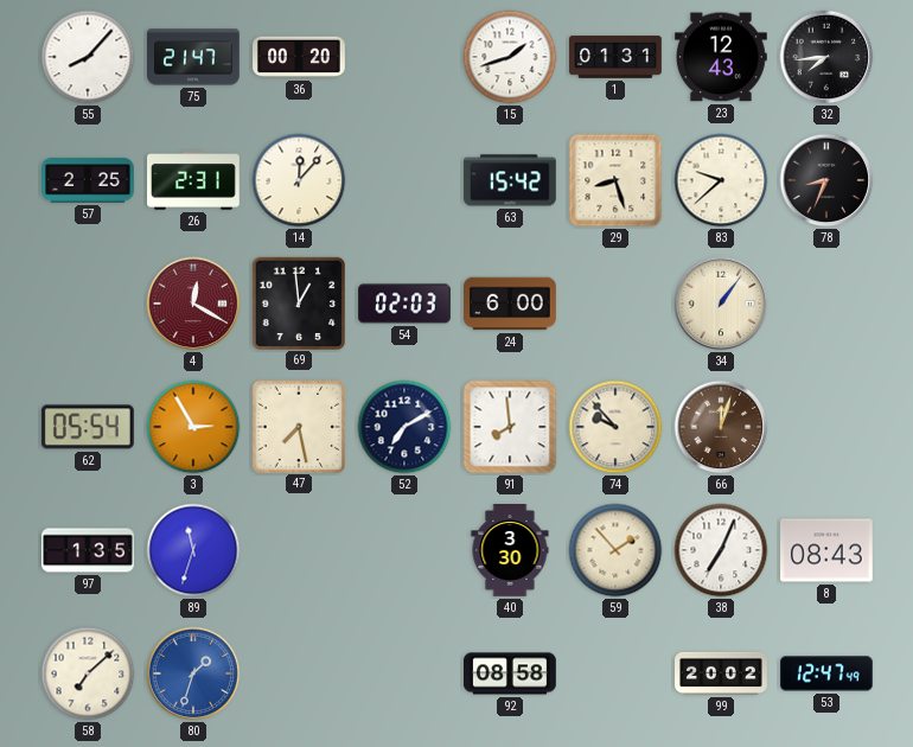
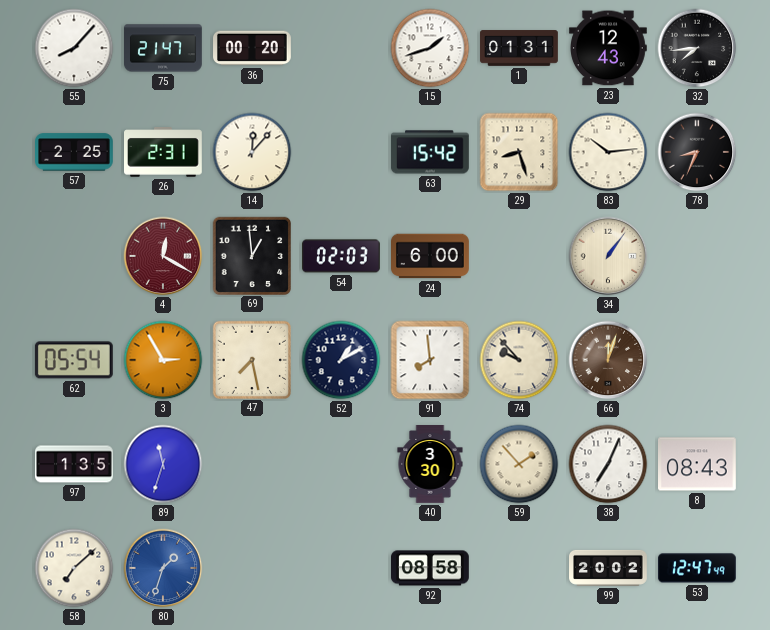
83: 9:38 -> 10:14 (608, 152)
52: 7:10 -> 1:10 (341, 360)
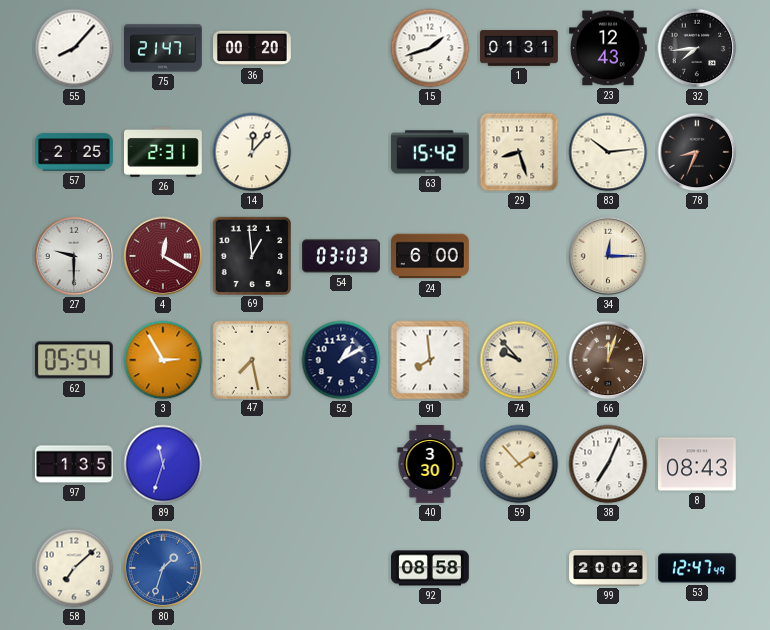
27: none -> 9:30 (74, 256)
54: 02:03 -> 03:03 (342, 256)
34: 1:06 -> 12:15 (608, 256)
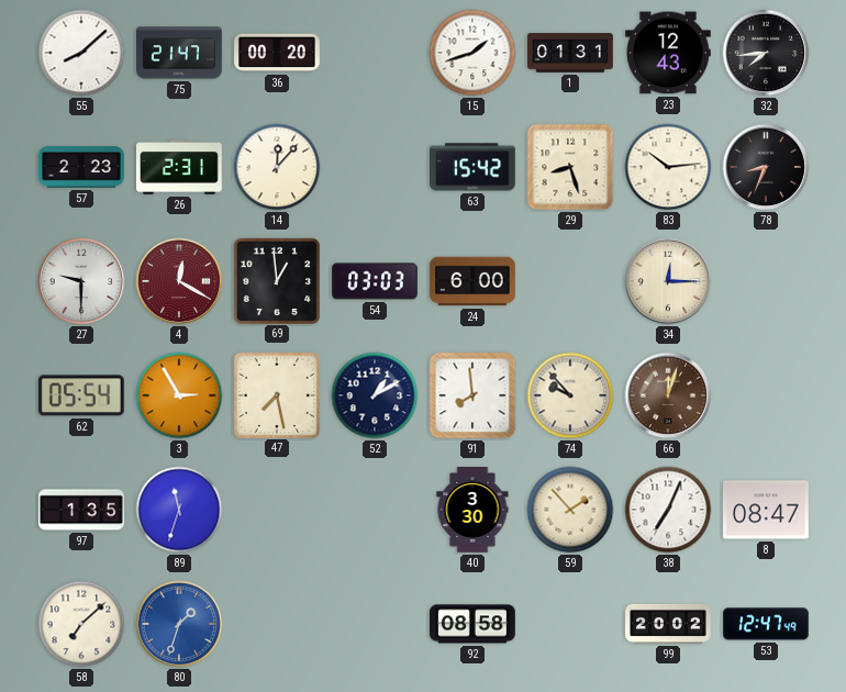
55: 8:07 -> 8:08 (81, 53)
57: 2:25 -> 2:23 (82, 167)
8: 08:43 -> 08:47 (767, 510)
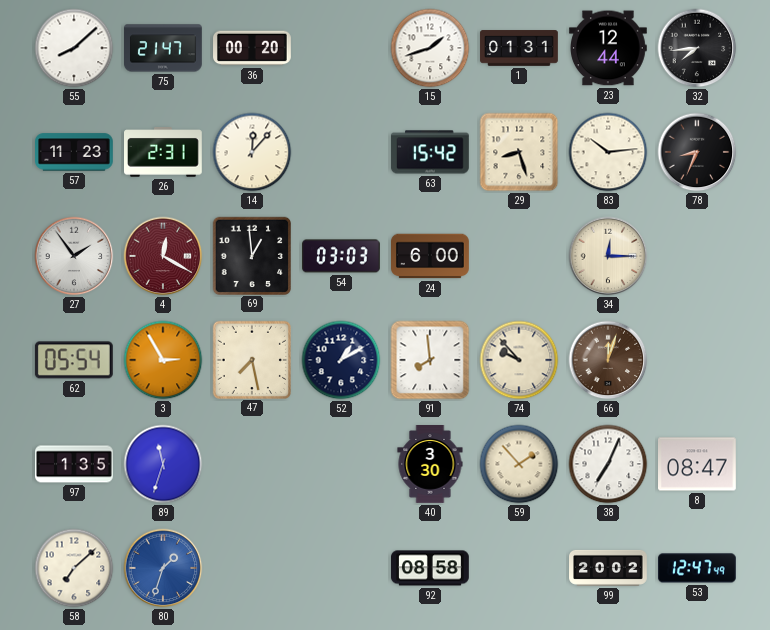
23: 12:43 -> 12:44 (609, 48)
57: 2:23 -> 11:23 (75, 152)
27: 9:30 -> 1:54 (74, 256)
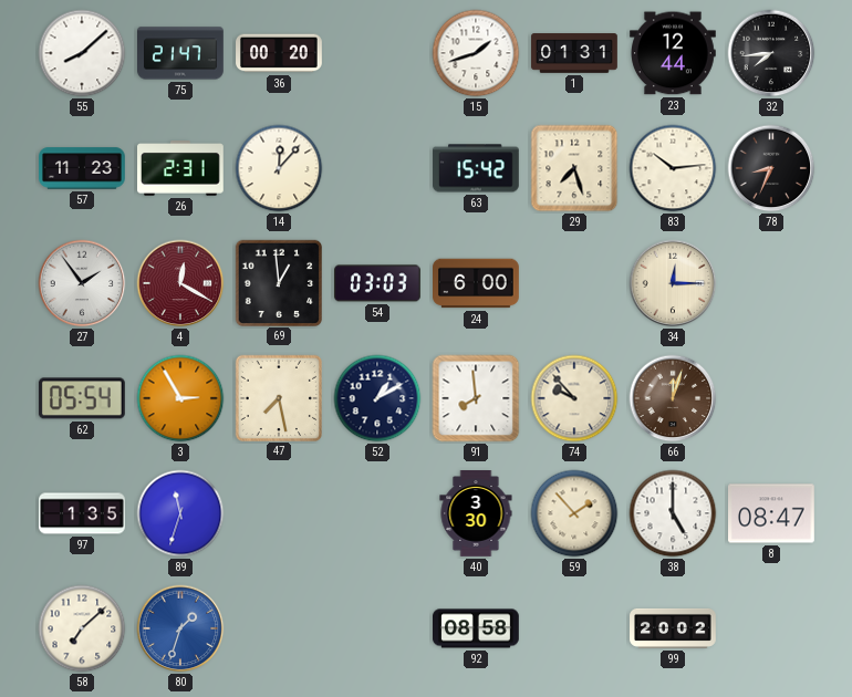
29: 8:27 -> 7:27 (574, 168)
38: 7:04 -> 5:00 (673, 513)
53: 12:47 -> none (698, 568)
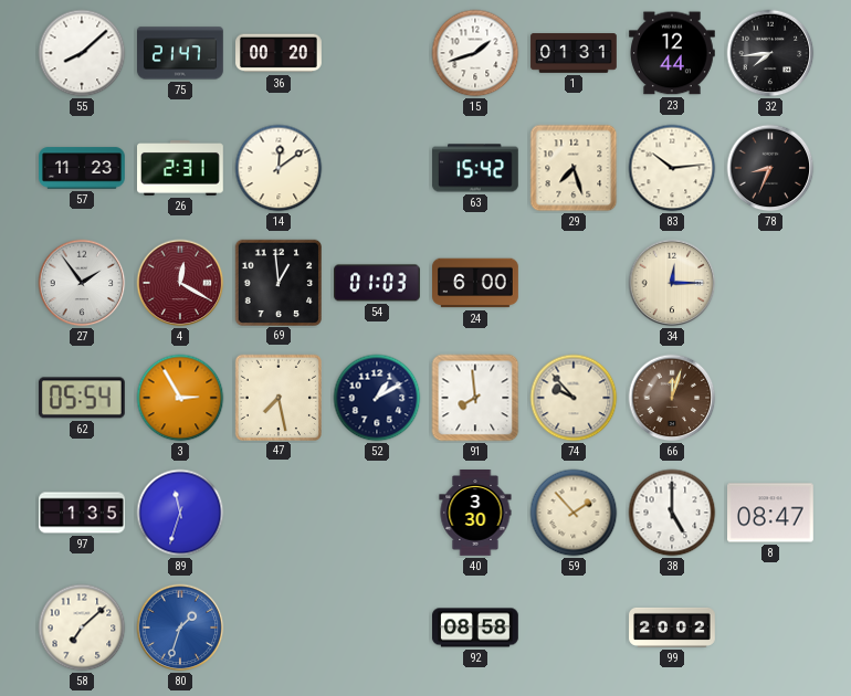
14: 12:07 -> 12:09 (279, 168)
54: 03:03 -> 01:03 (378, 283)
